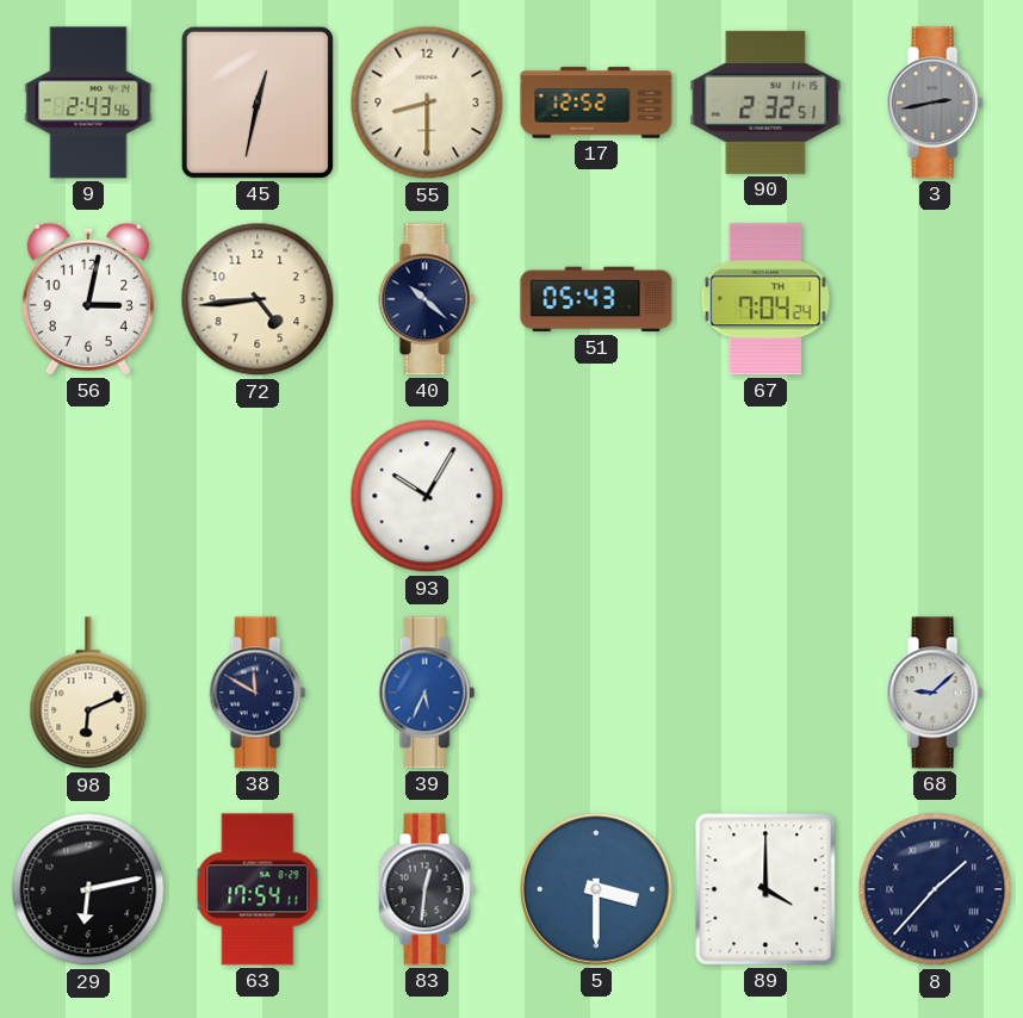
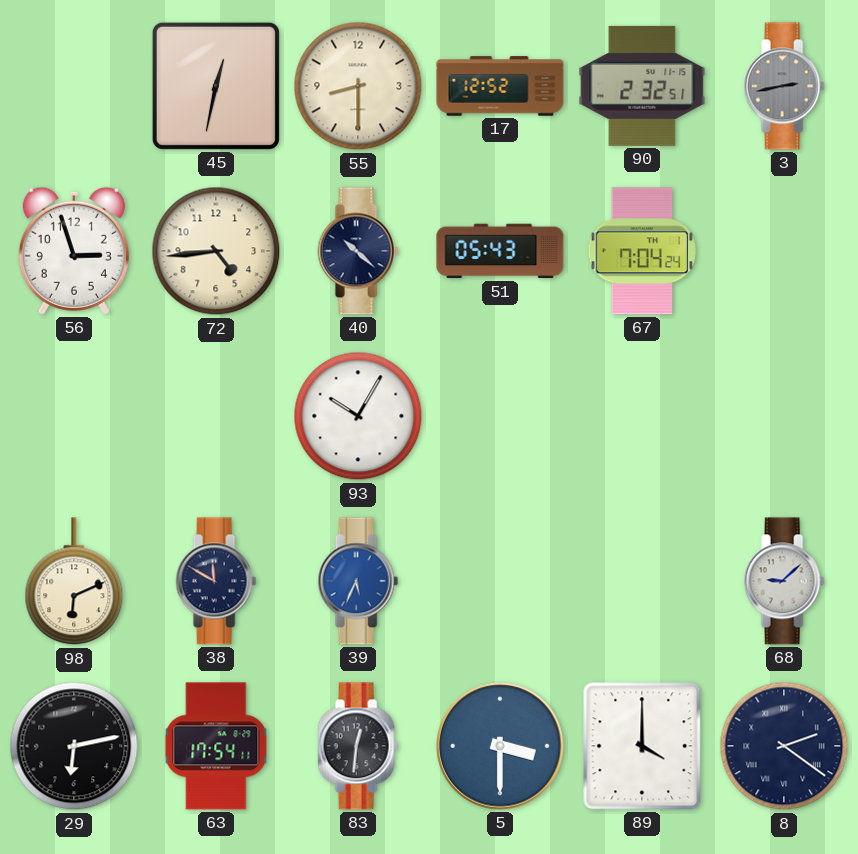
9: 2:43 -> none (88, 103)
56: 3:02 -> 2:57 (74, 251)
8: 1:37 -> 2:21 (784, 746)
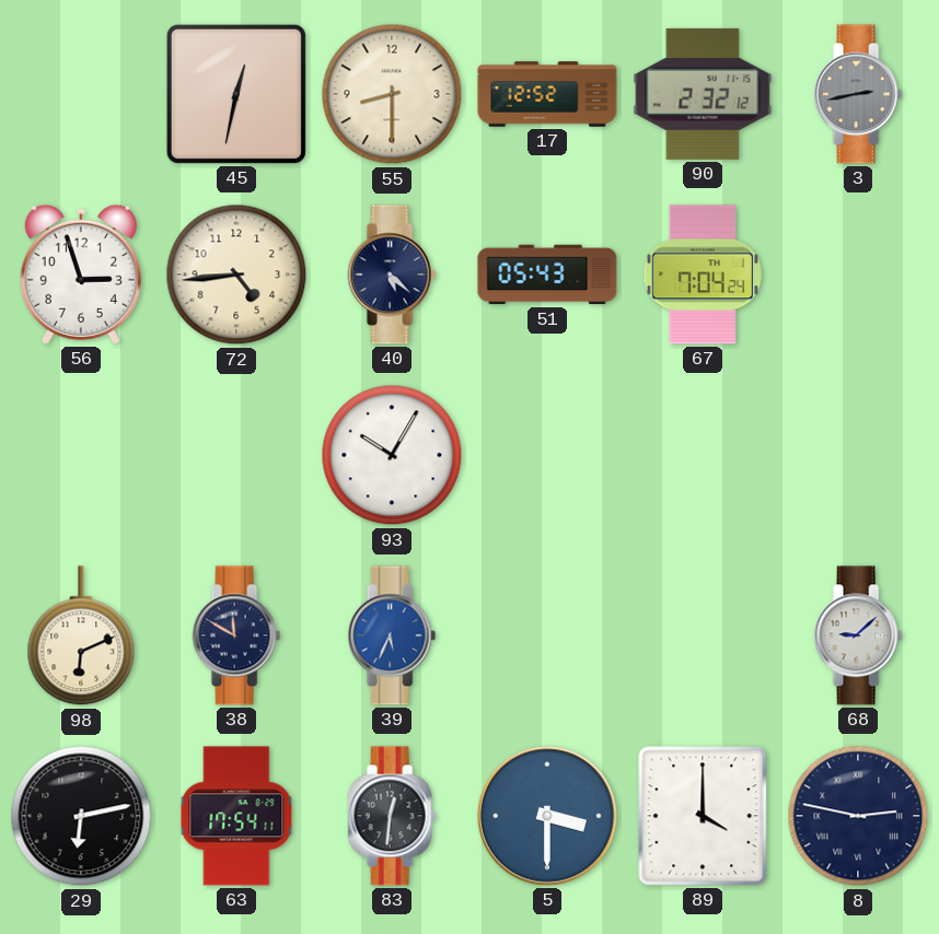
90: 2:32:51 -> 2:32:12 (703, 94)
40: 10:22 -> 5:22 (392, 275)
8: 2:21 -> 2:47 (858, 816)
